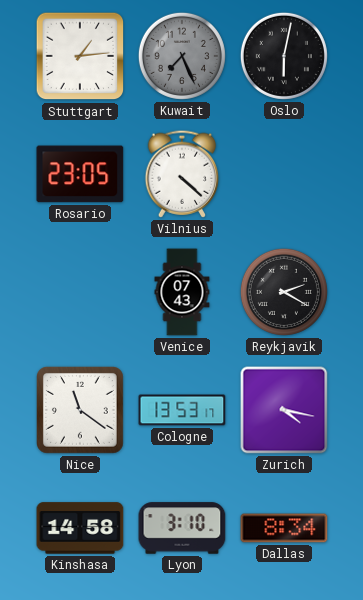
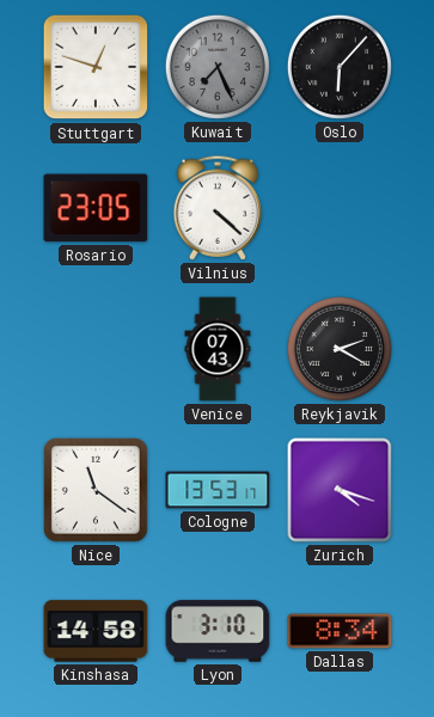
Stuttgart: 1:14 -> 12:48 (96, 67)
Oslo: 6:02 -> 6:07 (340, 67)
Zurich: 4:17 -> 4:18 (340, 490)
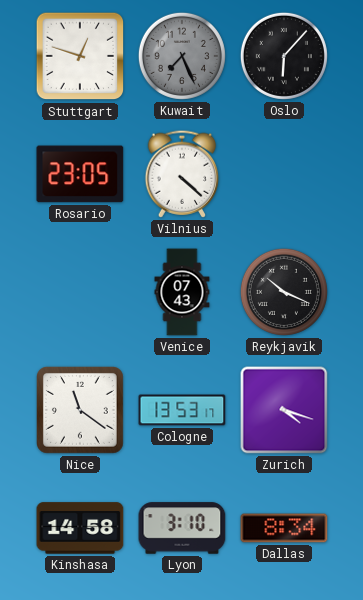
Reykjavik: 2:20 -> 10:19 (284, 292)
